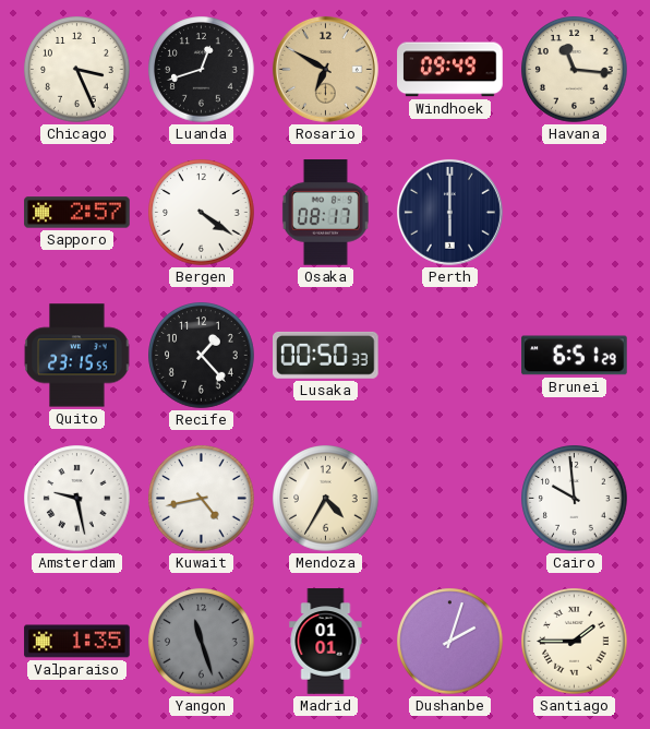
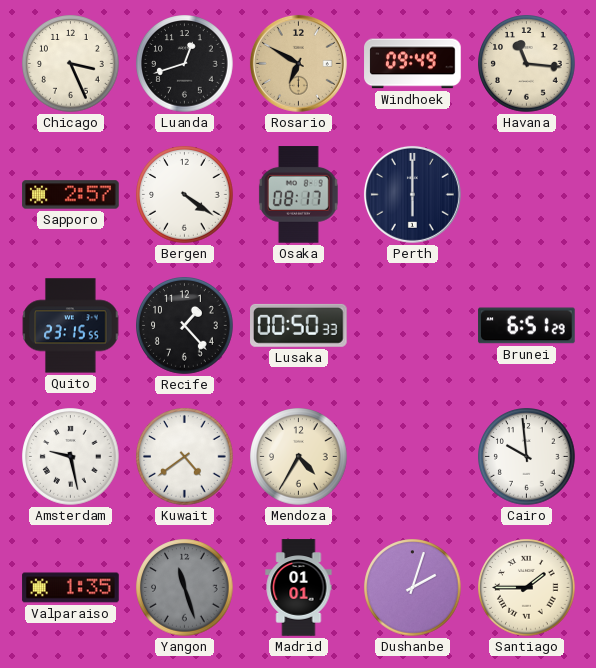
Kuwait: 4:43 -> 4:39 (185, 457)
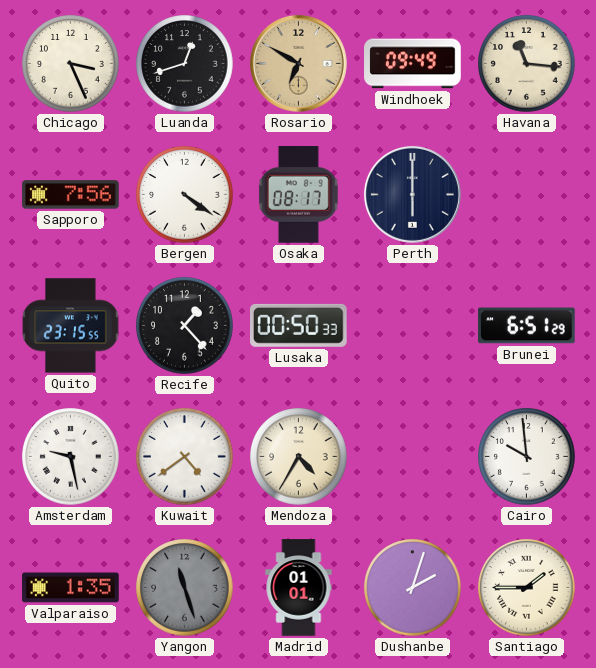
Sapporo: 2:57 -> 7:56 (71, 195)
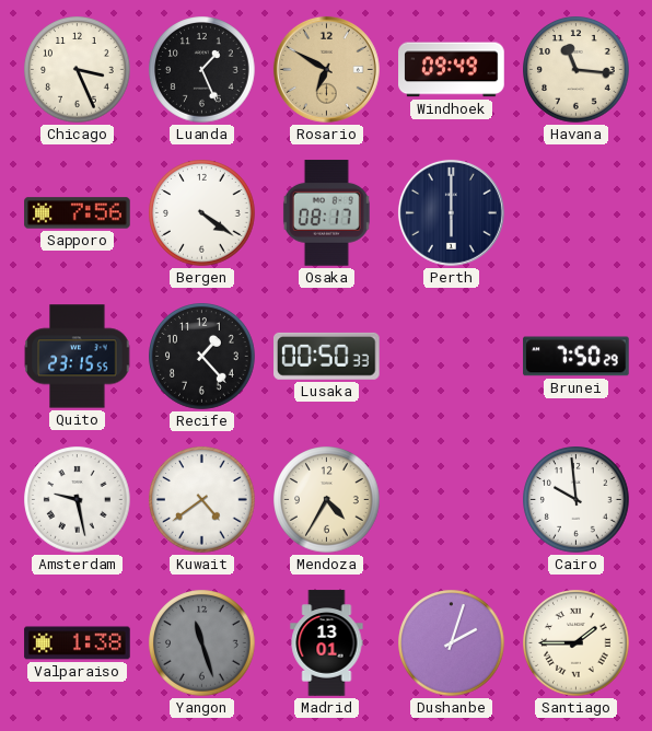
Luanda: 12:42 -> 1:26 (202, 70)
Brunei: 6:51 -> 7:50 (577, 357)
Valparaiso: 1:35 -> 1:38 (78, 643)
Madrid: 01:01 -> 13:01 (327, 643)
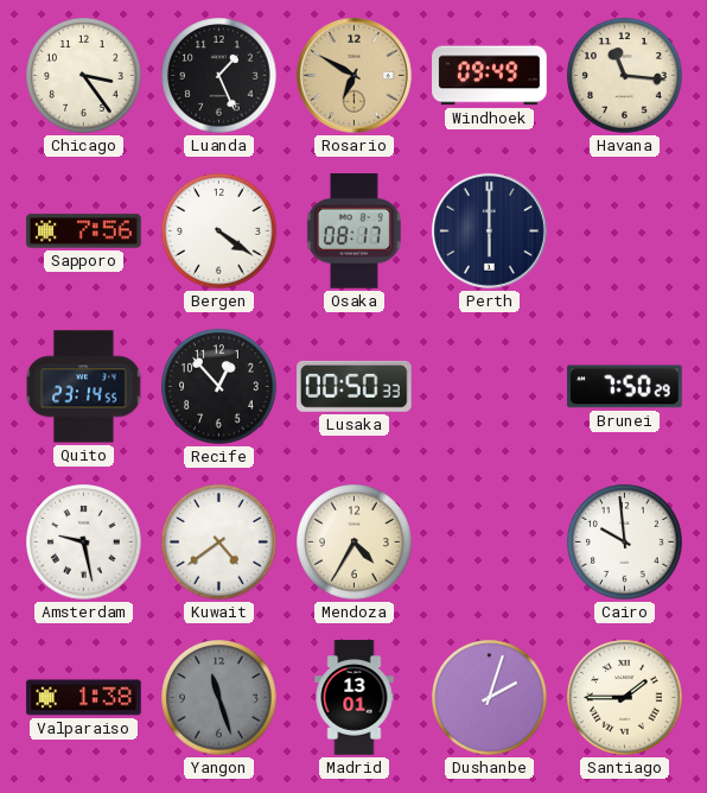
Chicago: 3:26 -> 3:24 (84, 76)
Quito: 23:15 -> 23:14 (84, 387)
Recife: 1:23 -> 12:53 (219, 387)
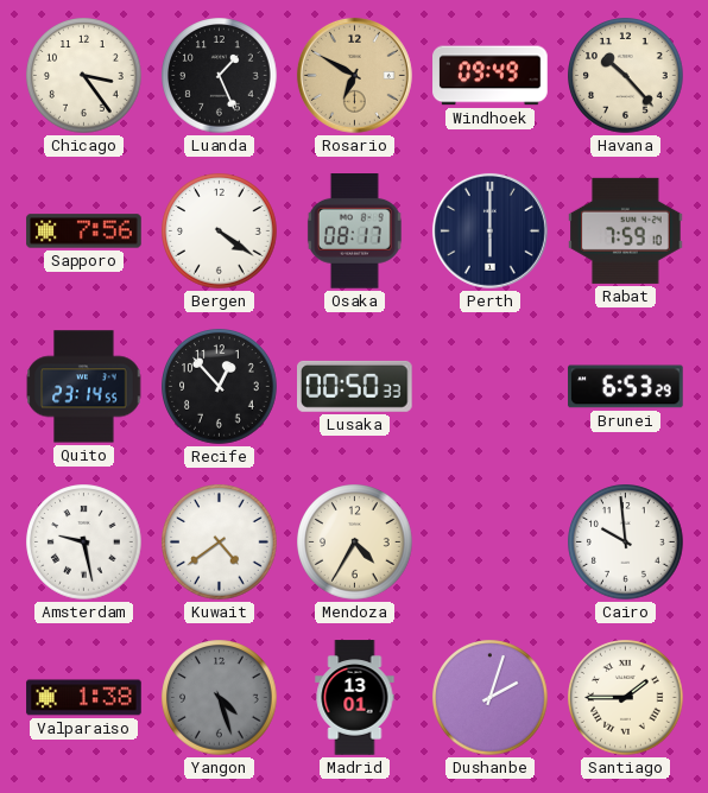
Havana: 11:16 -> 10:23 (626, 76)
Rabat: none -> 7:59 (626, 230)
Brunei: 7:50 -> 6:53 (626, 387)
Yangon: 11:27 -> 4:27 (220, 698)
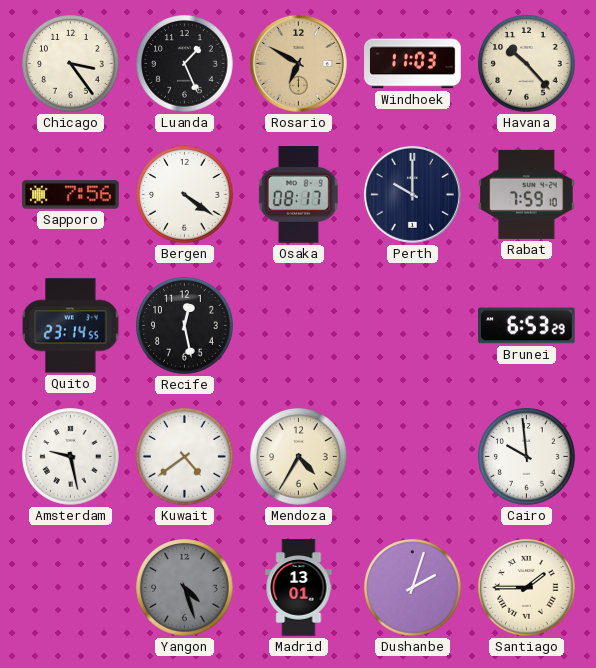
Windhoek: 09:49 -> 11:03 (413, 64)
Perth: 6:00 -> 10:00 (412, 194)
Recife: 12:53 -> 12:28 (185, 326)
Lusaka: 00:50 -> none (355, 386)
Valparaiso: 1:38 -> none (84, 698)
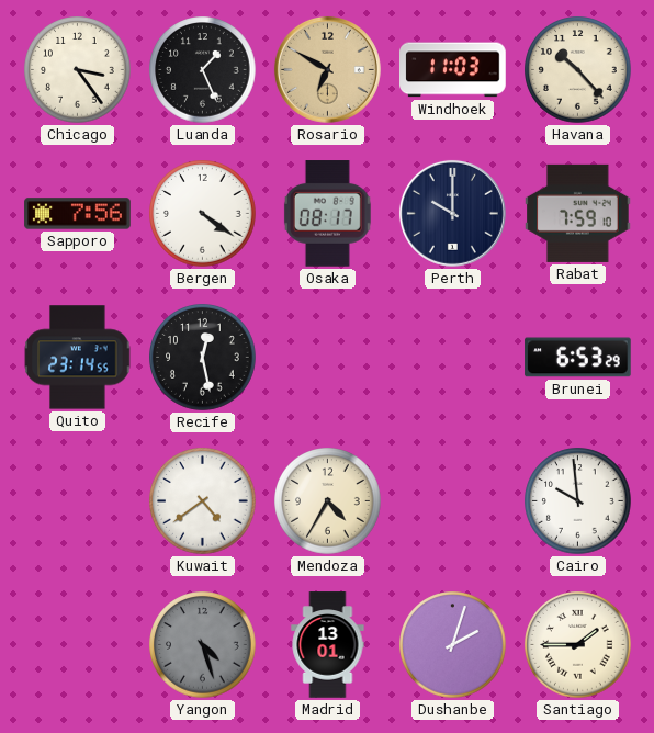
Amsterdam: 9:28 -> none (71, 457)
